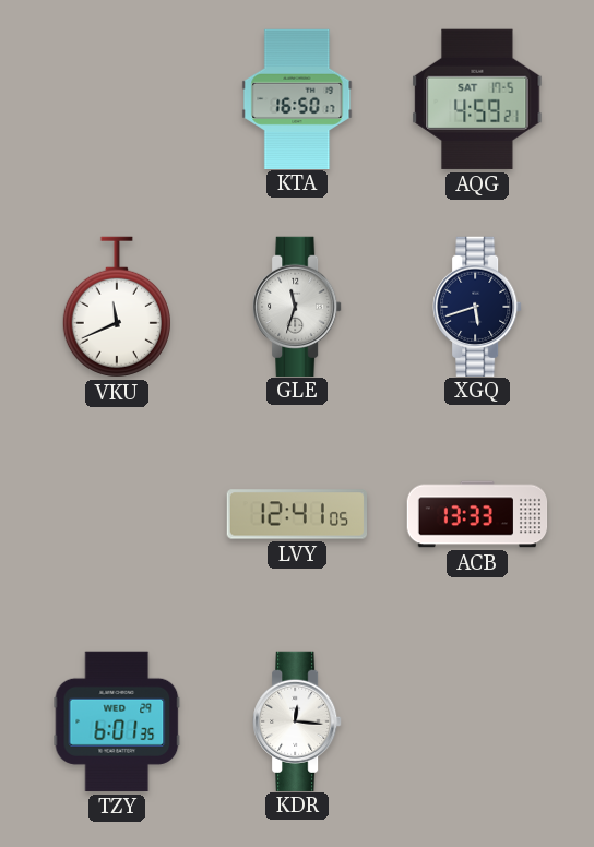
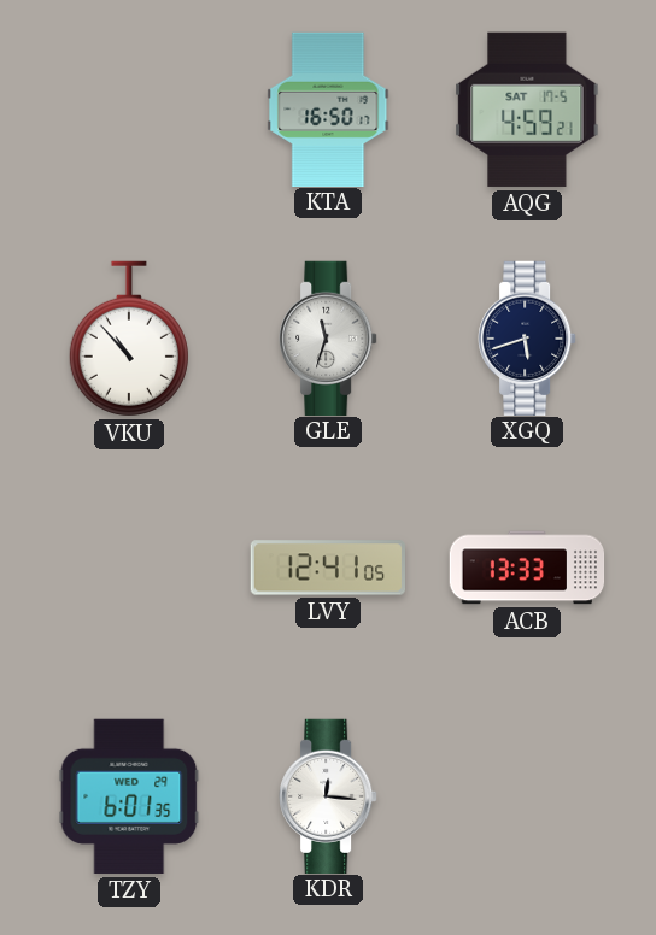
VKU: 11:41 -> 10:53 (129, 339)
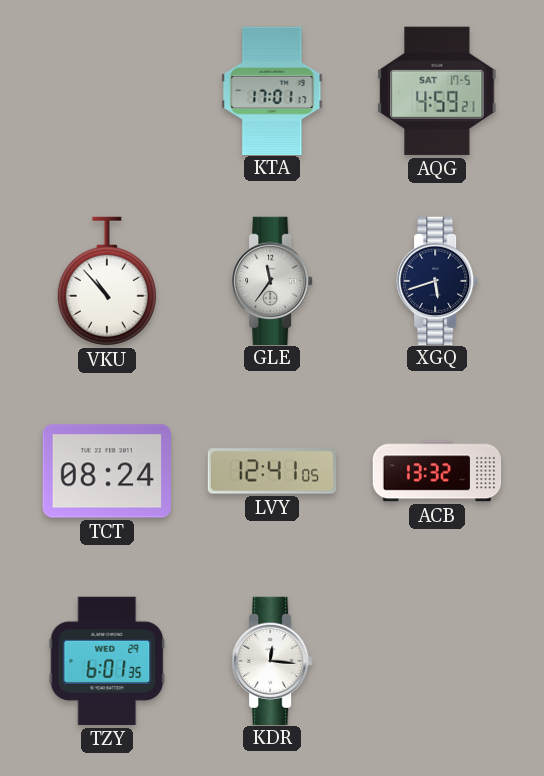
KTA: 16:50 -> 17:01 (272, 90)
GLE: 11:33 -> 11:36 (272, 280)
TCT: none -> 08:24 (106, 471)
ACB: 13:33 -> 13:32 (437, 471)
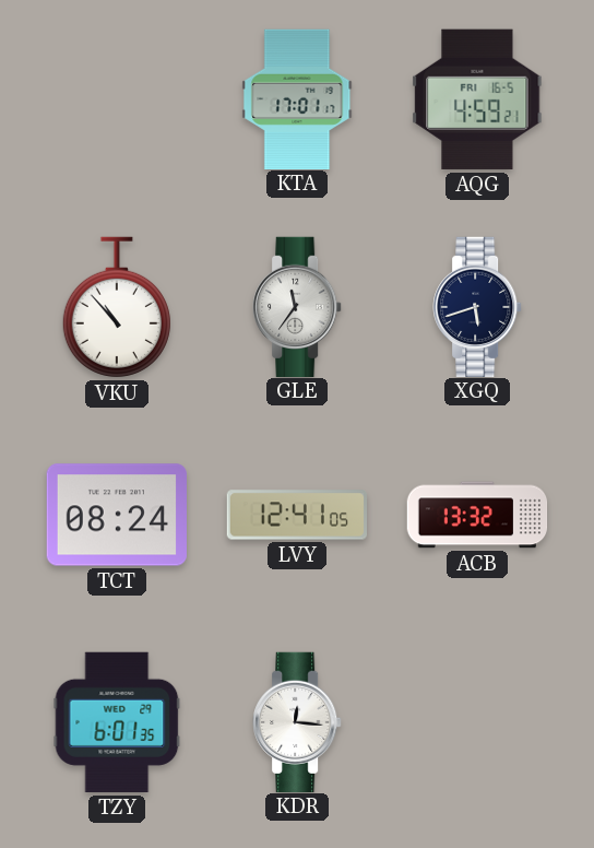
AQG date: SAT 17-5 -> FRI 16-5 (477, 99)
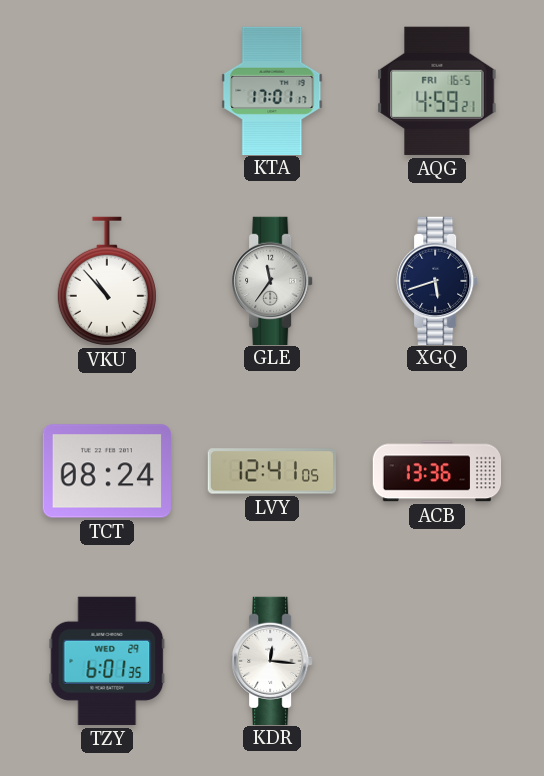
ACB: 13:32 -> 13:36 (437, 471)
